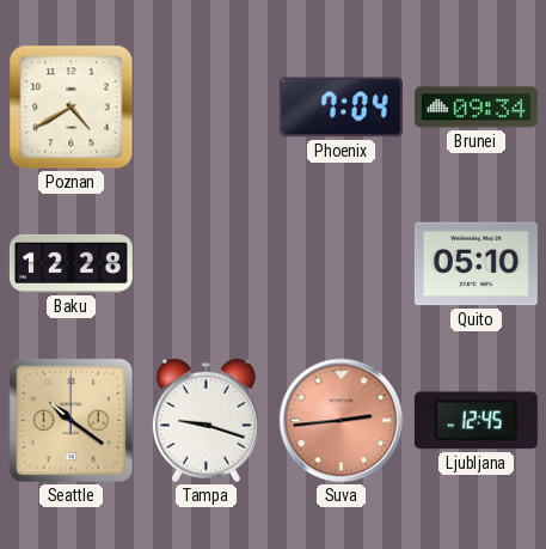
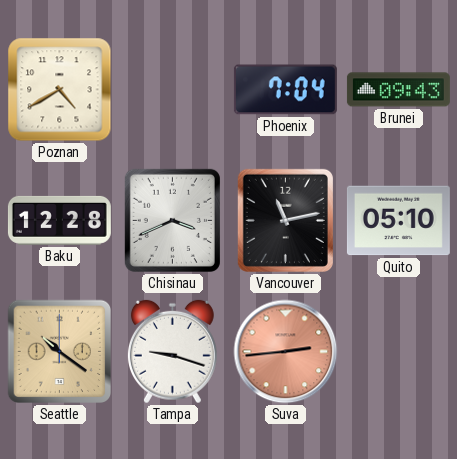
Brunei: 09:34 -> 09:43 (398, 90)
Chisinau: none -> 3:41 (172, 220)
Vancouver: none -> 11:13 (285, 220)
Ljubljana: 12:45 -> none (476, 421)
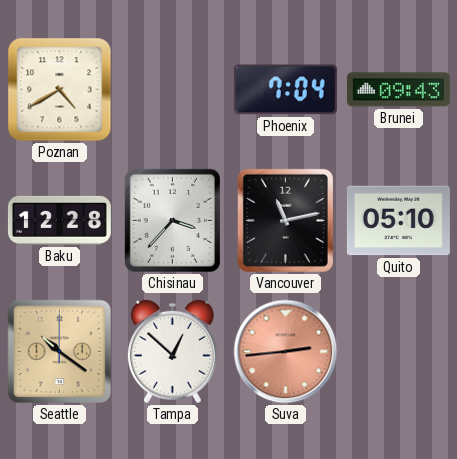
Chisinau: 3:41 -> 3:37 (172, 220)
Tampa: 9:18 -> 12:52 (172, 352)
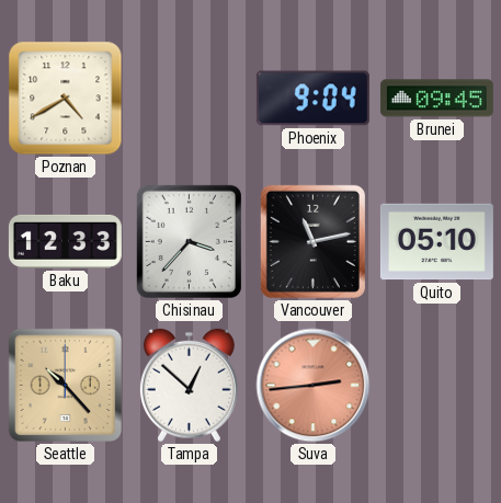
Phoenix: 7:04 -> 9:04 (312, 99)
Brunei: 09:43 -> 09:45 (436, 99)
Baku: 12:28 -> 12:33 (65, 241)
Seattle: 10:21 -> 10:23 (66, 386)
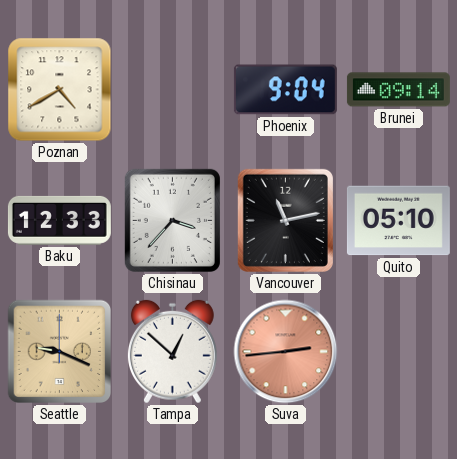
Brunei: 09:45 -> 09:14 (398, 90)
Seattle: 10:23 -> 9:19 (60, 352)
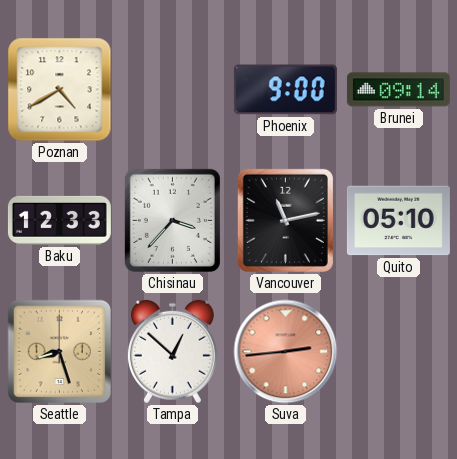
Phoenix: 9:04 -> 9:00 (285, 90)
Seattle: 9:19 -> 8:27 (60, 352)
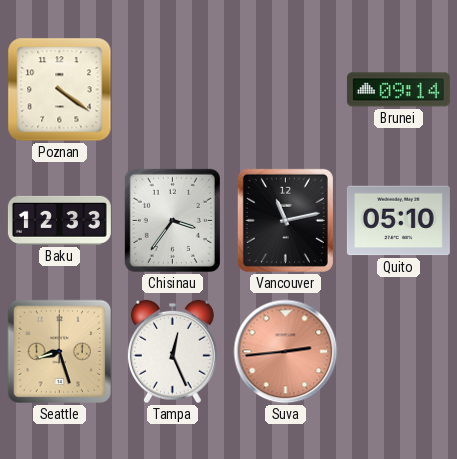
Poznan: 4:40 -> 4:21 (60, 90)
Phoenix: 9:00 -> none (285, 90)
Chisinau: 3:37 -> 3:36 (172, 220)
Tampa: 12:52 -> 12:26 (172, 352)
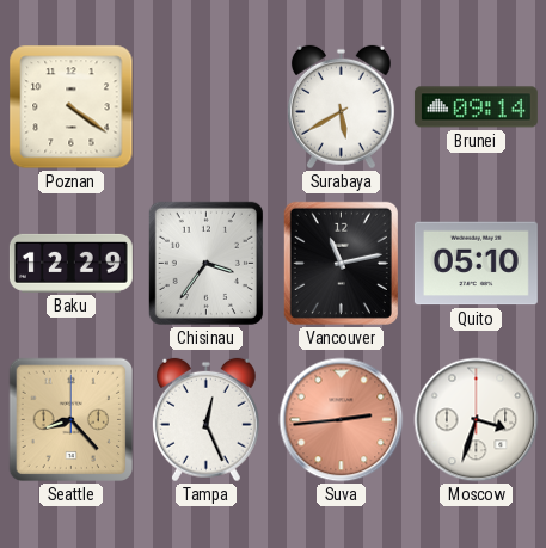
Surabaya: none -> 5:40 (341, 107)
Baku: 12:33 -> 12:29 (70, 263)
Seattle: 8:27 -> 8:23 (72, 420)
Moscow: none -> 3:33 (477, 420)
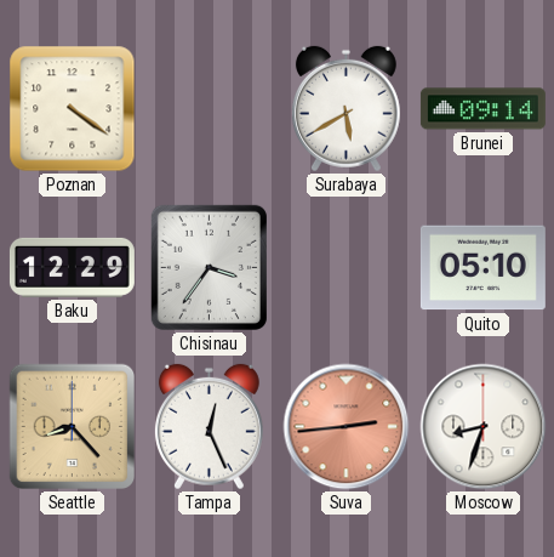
Vancouver: 11:13 -> none (341, 263)
Moscow: 3:33 -> 8:33 (484, 427)
